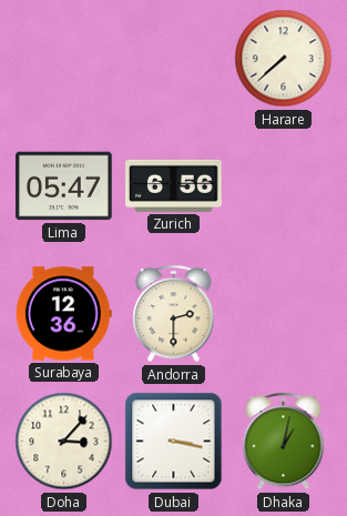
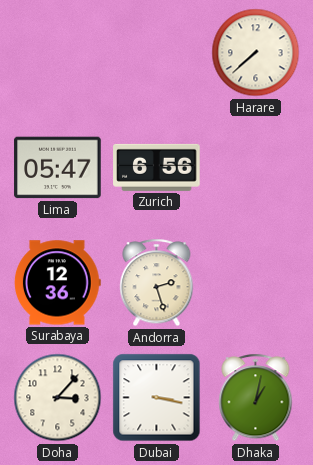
Andorra: 2:30 -> 2:27 (157, 283)
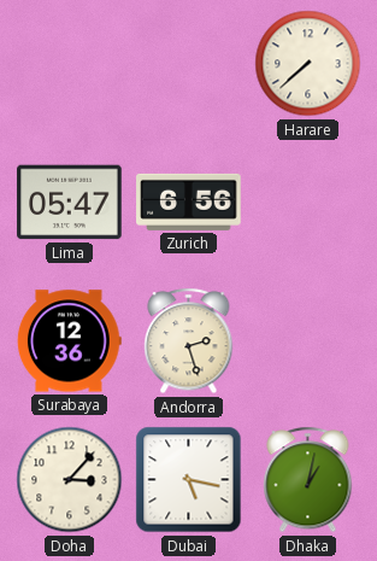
Dubai: 3:17 -> 5:17 (189, 480)
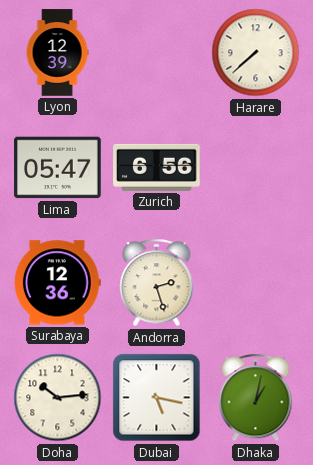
Lyon: none -> 12:39 (57, 53)
Doha: 3:07 -> 10:14 (58, 398)
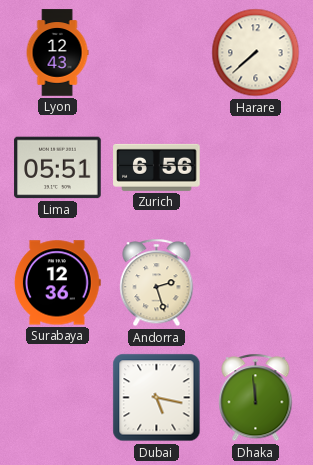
Lyon: 12:39 -> 12:43 (57, 53)
Lima: 05:47 -> 05:51 (58, 168)
Doha: 10:14 -> none (58, 398)
Dhaka: 1:02 -> 11:59 (256, 398)
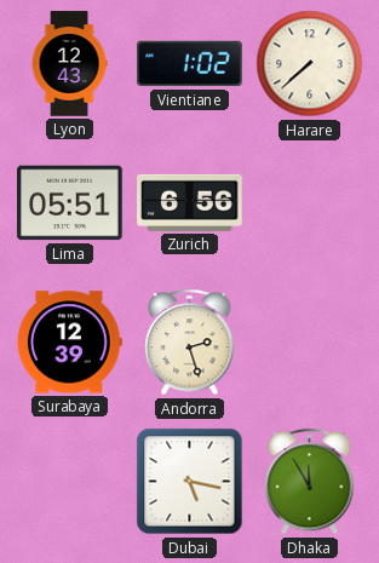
Vientiane: none -> 1:02 (190, 64)
Surabaya: 12:36 -> 12:39 (69, 343)
Dhaka: 11:59 -> 11:55 (310, 482)
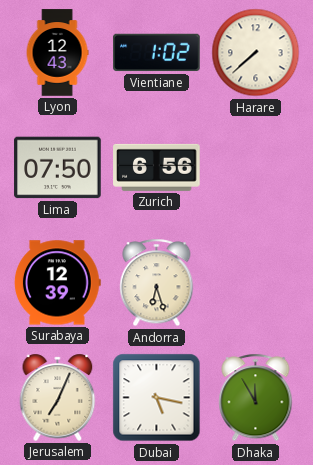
Lima: 05:51 -> 07:50 (58, 168)
Andorra: 2:27 -> 6:27 (157, 283)
Jerusalem: none -> 7:04 (58, 397)
